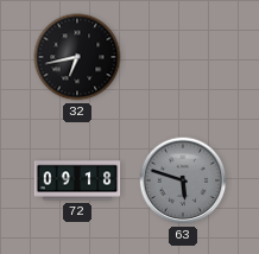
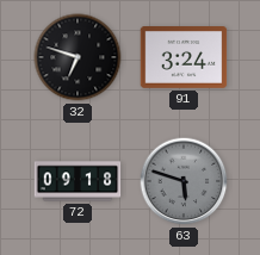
32: 6:43 -> 6:48 (78, 57)
91: none -> 3:24 (184, 58)
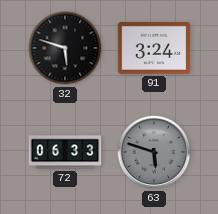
32: 6:48 -> 5:48 (65, 48)
72: 09:18 -> 06:33 (65, 152)
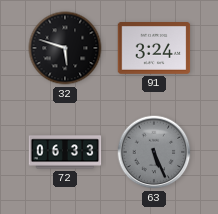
63: 5:48 -> 5:26 (154, 152)
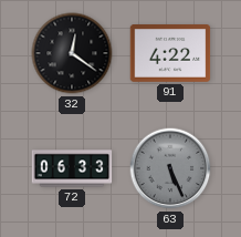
32: 5:48 -> 12:21 (72, 53)
91: 3:24 -> 4:22 (170, 54)
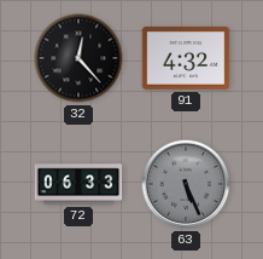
32: 12:21 -> 12:23 (78, 58)
91: 4:22 -> 4:32 (186, 59)
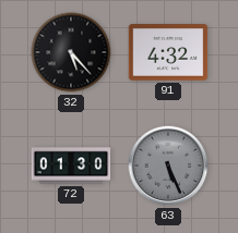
32: 12:23 -> 5:23 (71, 52)
72: 06:33 -> 01:30 (71, 165)
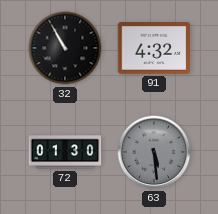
32: 5:23 -> 10:55 (65, 48)
63: 5:26 -> 5:29 (154, 152)
